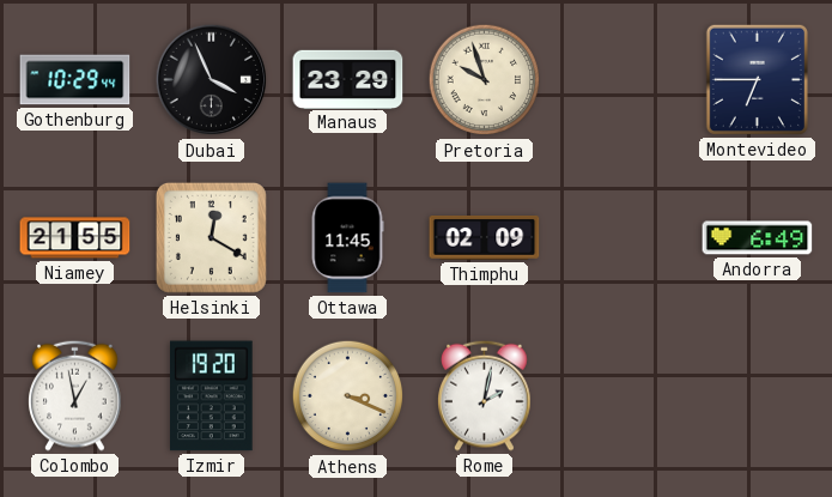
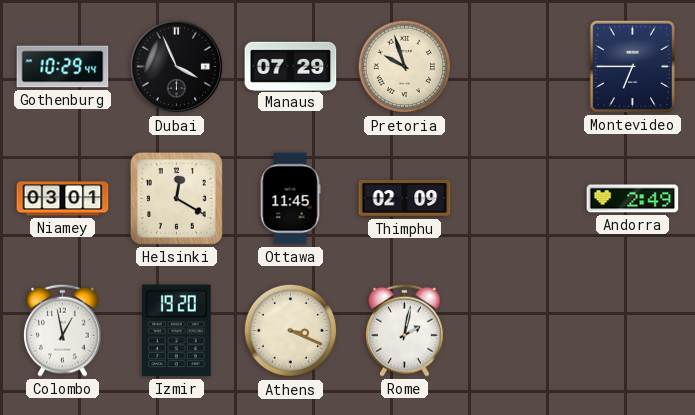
Manaus: 23:29 -> 07:29 (291, 66)
Niamey: 21:55 -> 03:01 (63, 199)
Andorra: 6:49 -> 2:49 (633, 199)
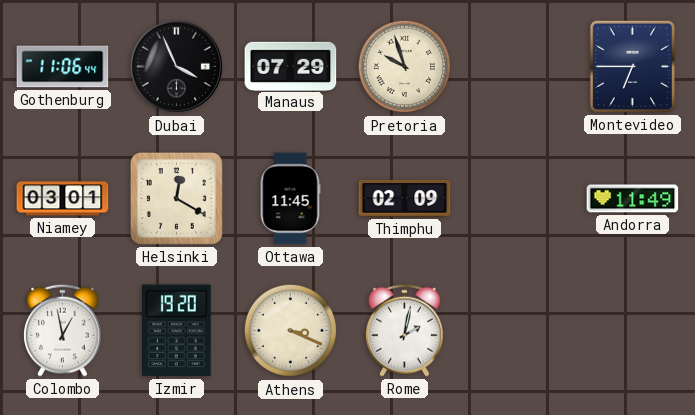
Gothenburg: 10:29 -> 11:06 (63, 67)
Andorra: 2:49 -> 11:49 (633, 199)
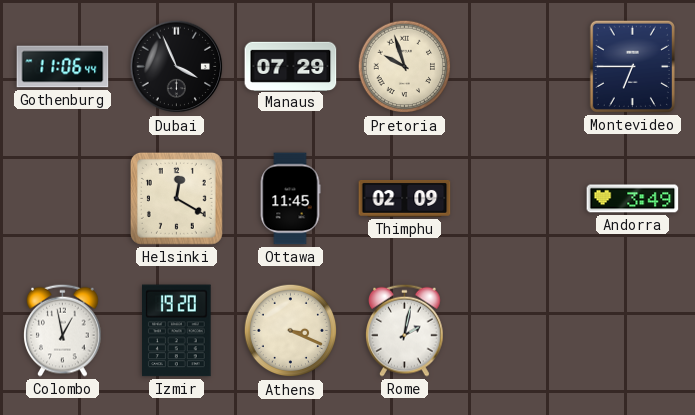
Niamey: 03:01 -> none (63, 199)
Andorra: 11:49 -> 3:49 (633, 199)
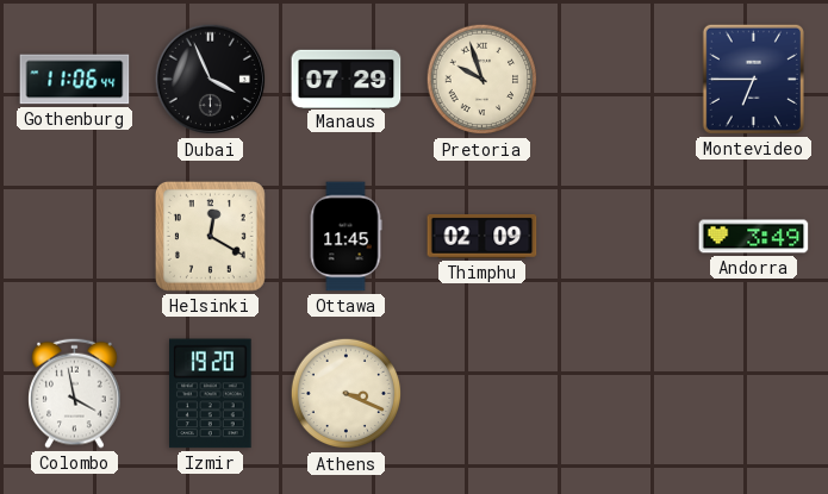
Colombo: 12:58 -> 3:58 (75, 393)
Rome: 2:02 -> none (405, 330)
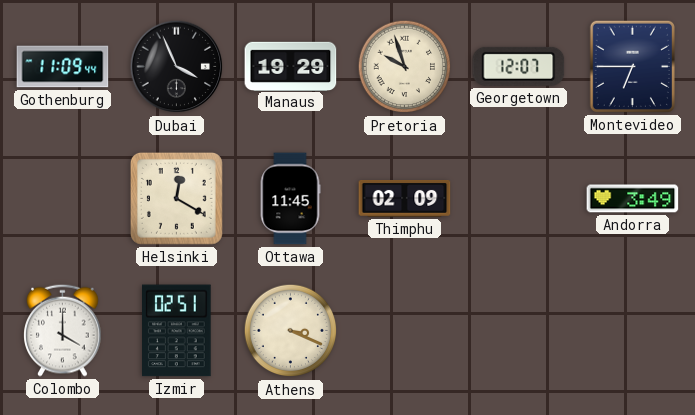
Gothenburg: 11:06 -> 11:09 (63, 67)
Manaus: 07:29 -> 19:29 (291, 66)
Georgetown: none -> 12:07 (519, 66)
Colombo: 3:58 -> 4:00 (63, 330)
Izmir: 19:20 -> 02:51 (177, 331)
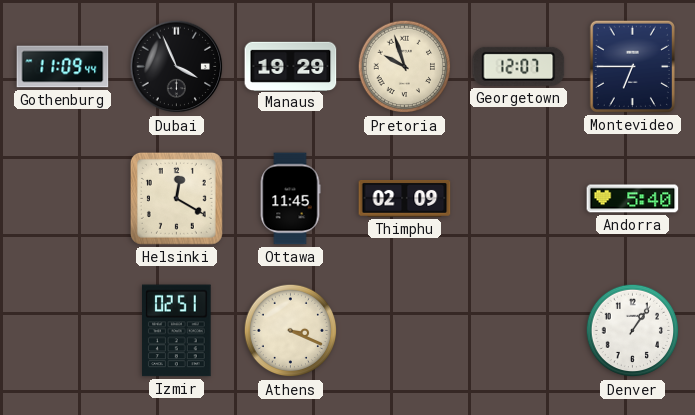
Andorra: 3:49 -> 5:40 (633, 199)
Colombo: 4:00 -> none (63, 330)
Denver: none -> 1:06 (633, 331)
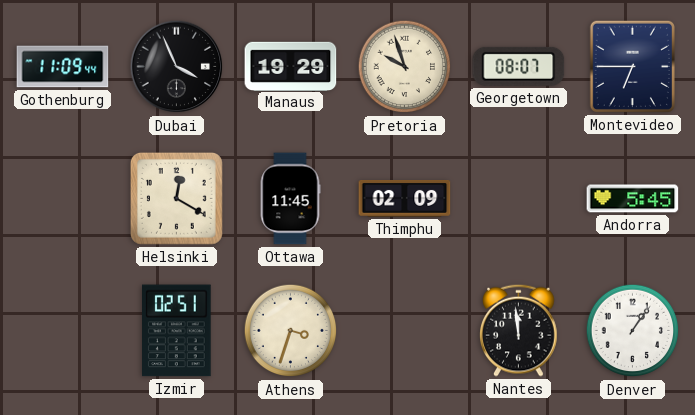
Georgetown: 12:07 -> 08:07 (519, 66)
Andorra: 5:40 -> 5:45 (633, 199)
Athens: 3:19 -> 3:33 (291, 331)
Nantes: none -> 11:59 (519, 330)
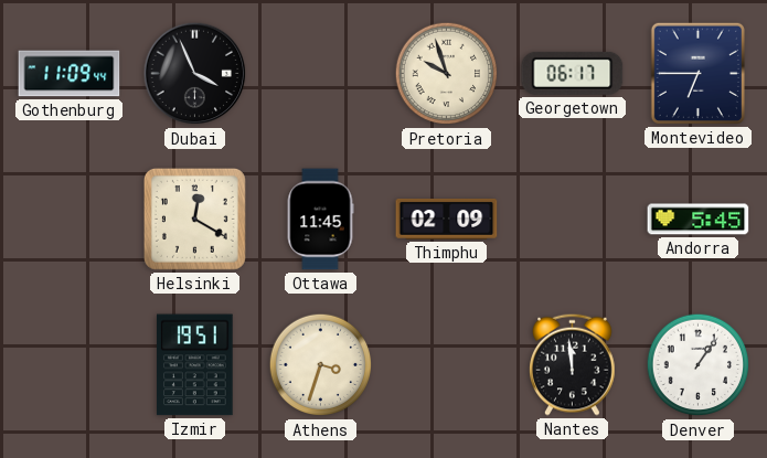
Manaus: 19:29 -> none (291, 66)
Georgetown: 08:07 -> 06:17 (573, 73)
Izmir: 02:51 -> 19:51 (195, 365)
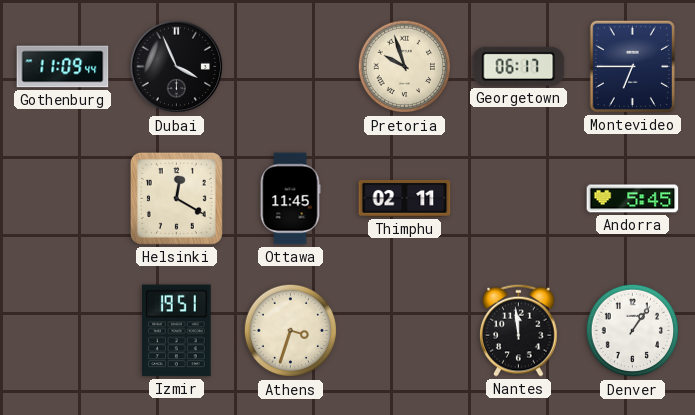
Thimphu: 02:09 -> 02:11 (405, 199)
